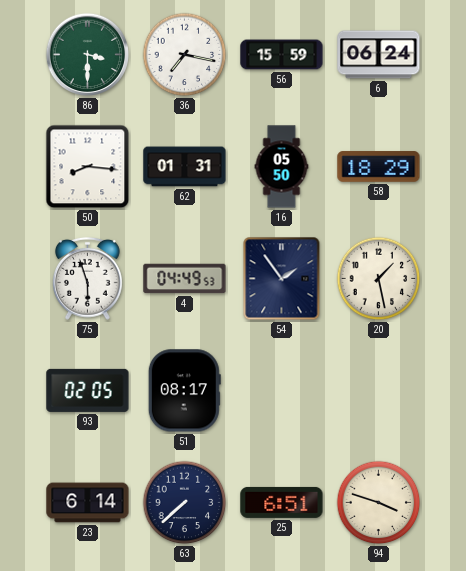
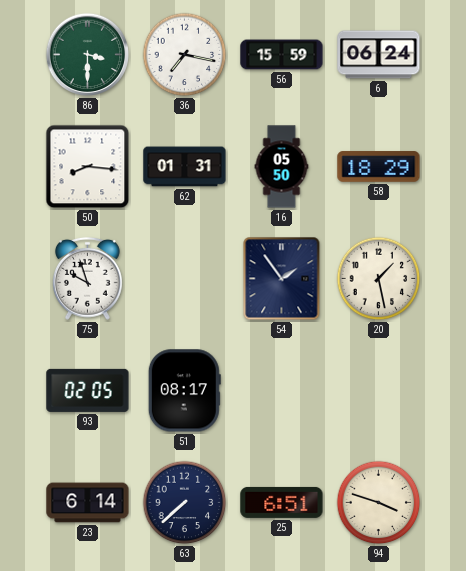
75: 5:57 -> 9:57 (88, 278)
4: 04:49 -> none (185, 279)
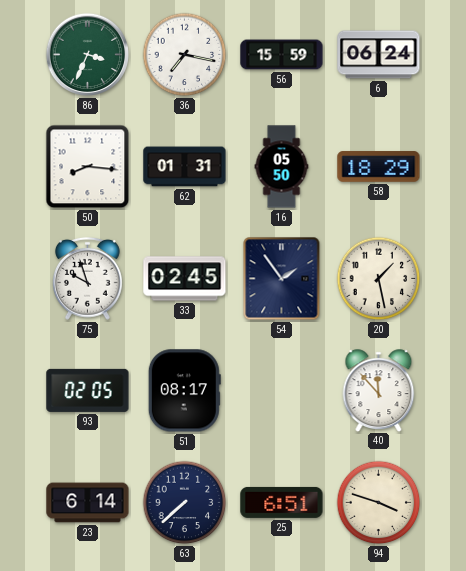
86: 3:30 -> 3:34 (88, 55)
33: none -> 02:45 (185, 279)
40: none -> 11:53 (379, 390)
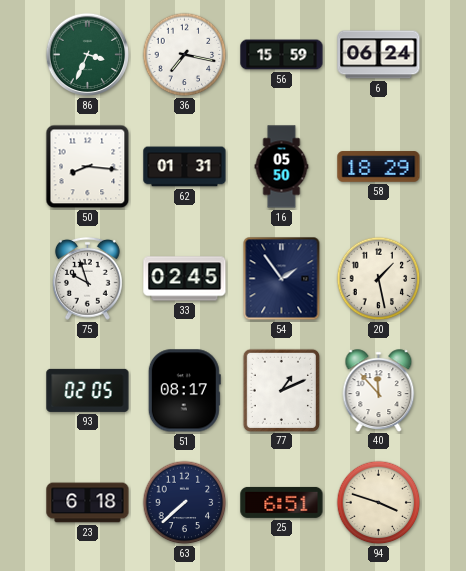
77: none -> 1:11 (281, 390)
23: 6:14 -> 6:18 (88, 503)
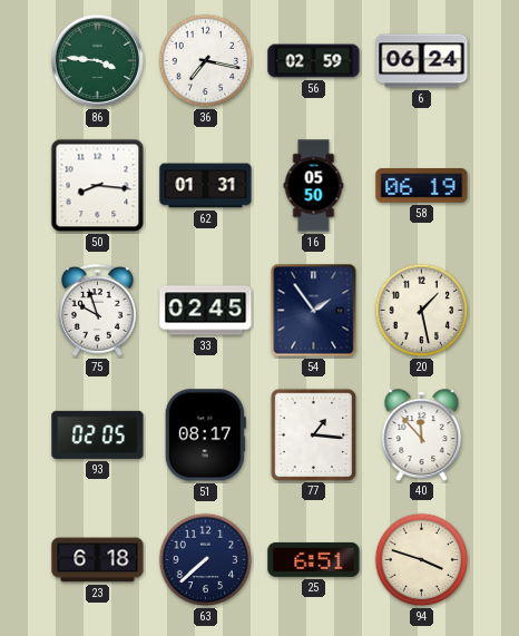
86: 3:34 -> 3:46 (98, 61)
56: 15:59 -> 02:59 (314, 61)
58: 18:29 -> 06:19 (422, 186)
77: 1:11 -> 1:16 (313, 434)
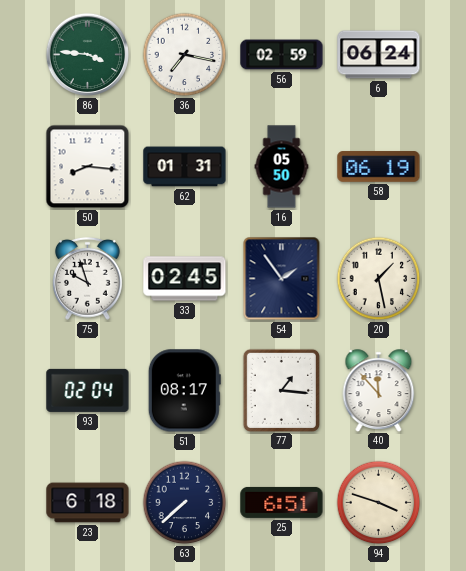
93: 02:05 -> 02:04 (88, 390)
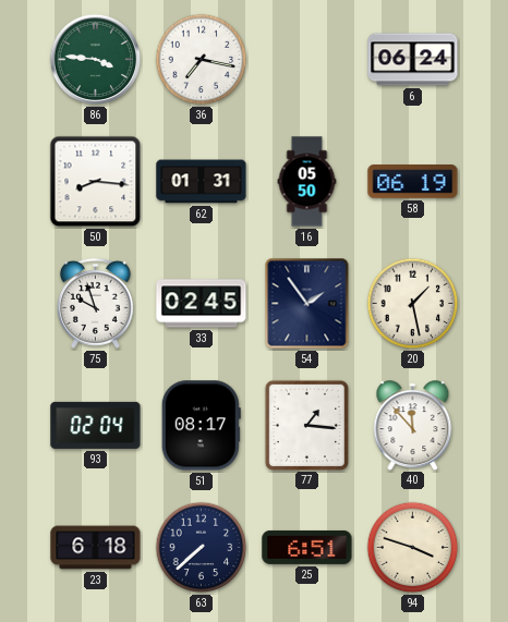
56: 02:59 -> none (282, 55)
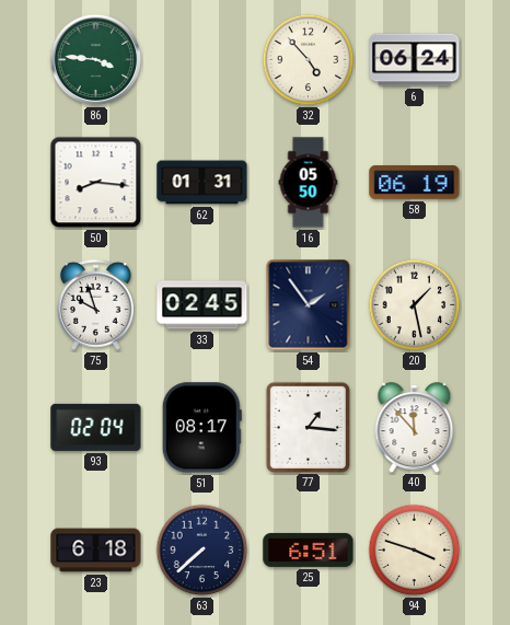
36: 7:17 -> none (202, 60)
32: none -> 4:53 (309, 60)
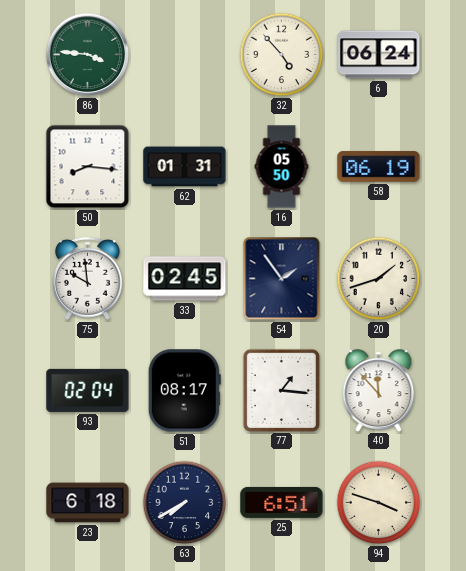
75: 9:57 -> 9:59 (88, 278)
20: 1:28 -> 1:42 (379, 279)
63: 7:38 -> 7:40 (185, 503)
